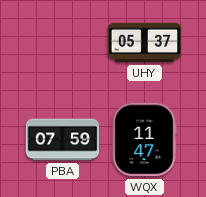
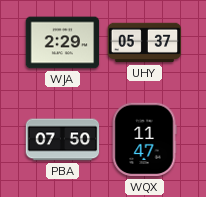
WJA: none -> 2:29 (63, 43)
PBA: 07:59 -> 07:50 (63, 140)
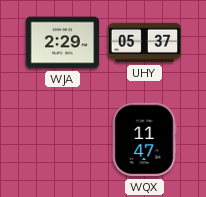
PBA: 07:50 -> none (63, 140)
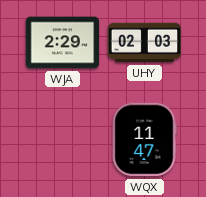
UHY: 05:37 -> 02:03 (145, 43)
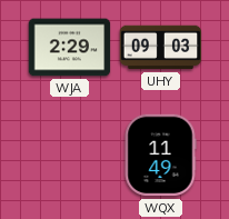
UHY: 02:03 -> 09:03 (161, 48)
WQX: 11:47 -> 11:49 (160, 156)
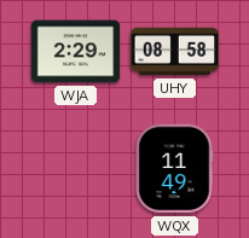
UHY: 09:03 -> 08:58 (175, 52)
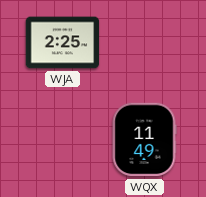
WJA: 2:29 -> 2:25 (63, 43)
UHY: 08:58 -> none (175, 52)
